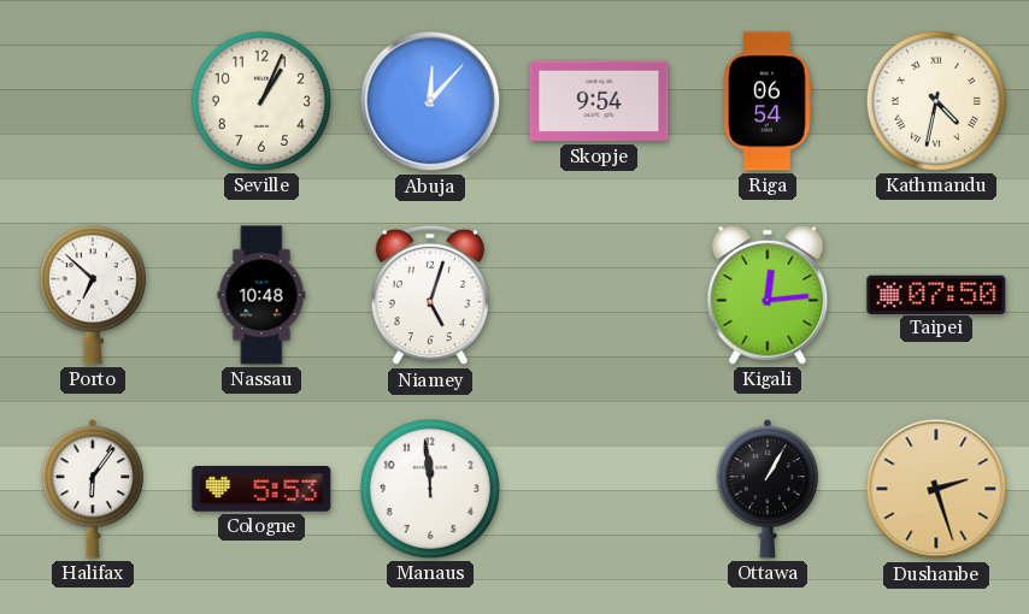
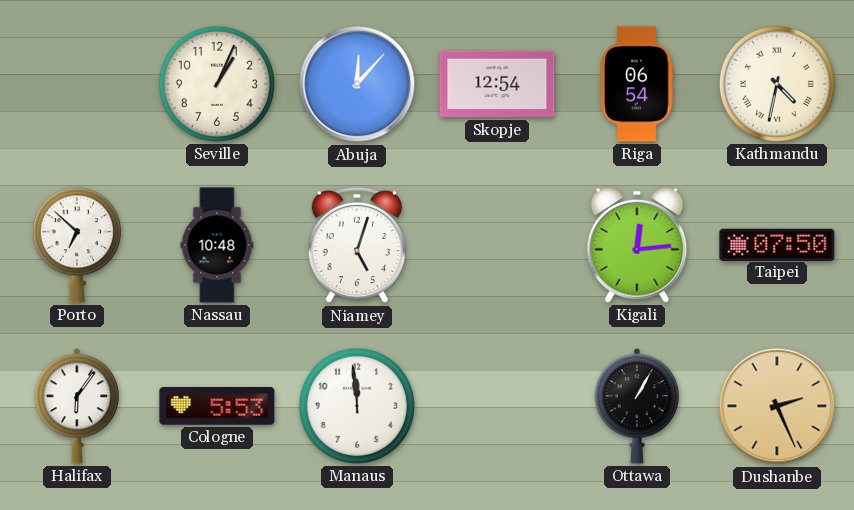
Skopje: 9:54 -> 12:54 (497, 84)
Dushanbe: 2:27 -> 2:26 (777, 406)
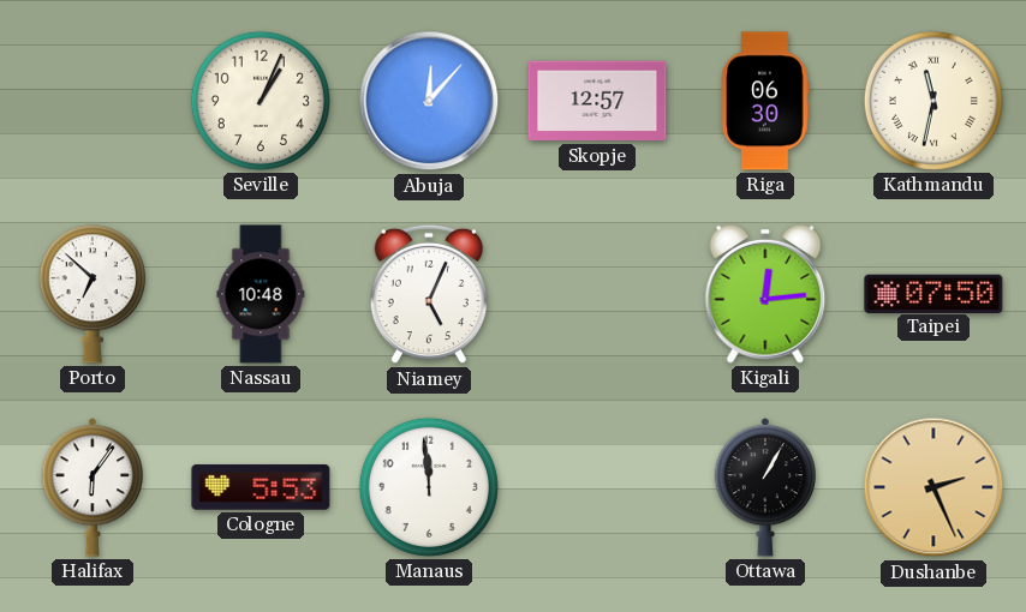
Skopje: 12:54 -> 12:57 (597, 101)
Riga: 06:54 -> 06:30 (765, 101)
Kathmandu: 4:32 -> 11:32 (933, 101)
Niamey: 5:03 -> 5:04 (428, 294)
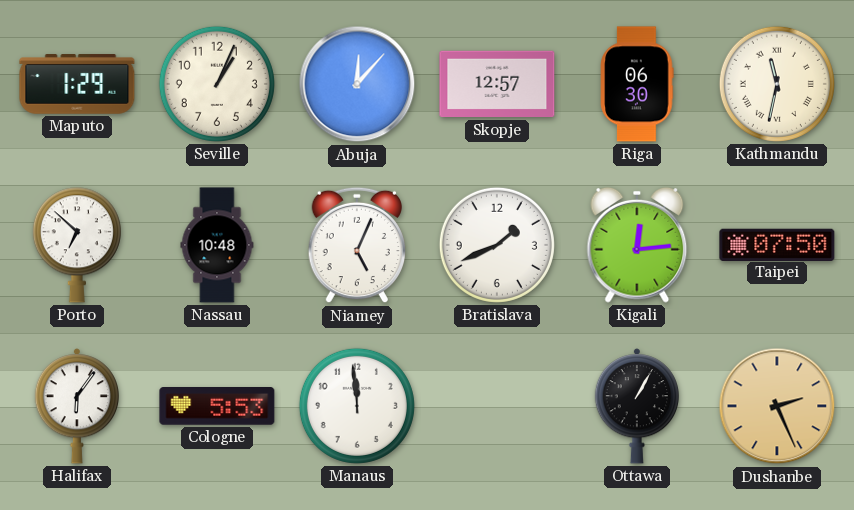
Maputo: none -> 1:29 (77, 84)
Bratislava: none -> 1:41 (497, 245)
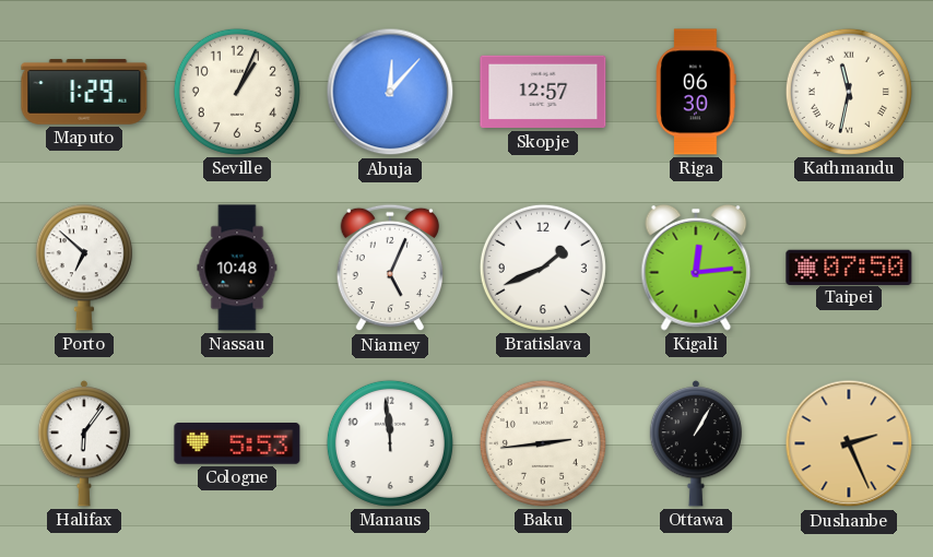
Baku: none -> 2:44 (543, 443)
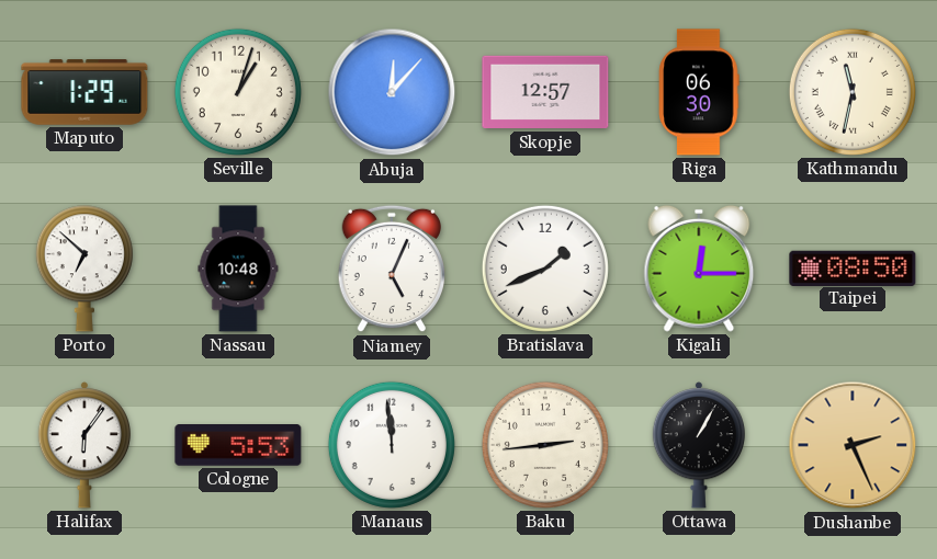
Seville: 1:04 -> 1:03 (238, 92)
Kigali: 12:14 -> 12:15 (699, 269)
Taipei: 07:50 -> 08:50 (853, 267)
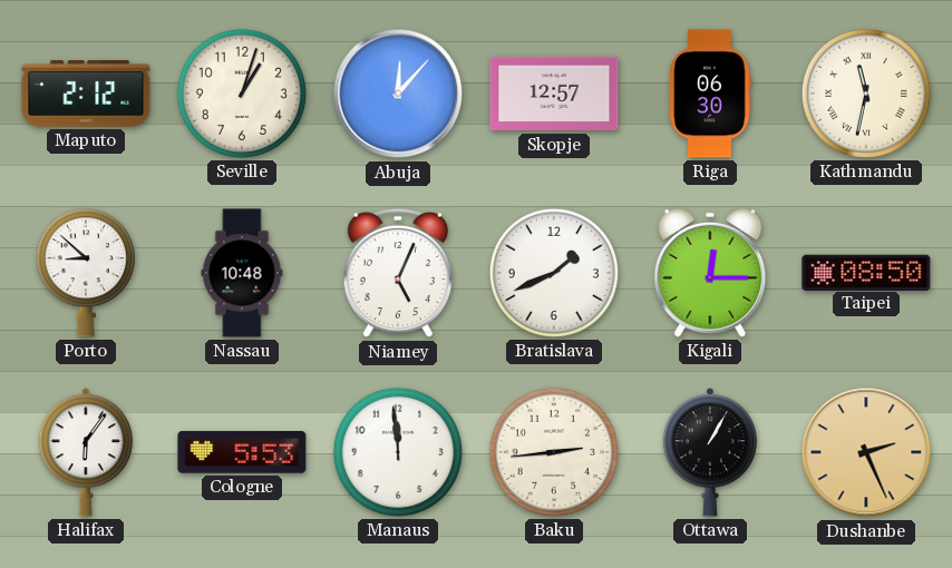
Maputo: 1:29 -> 2:12 (86, 94)
Porto: 6:52 -> 8:52 (86, 273)
